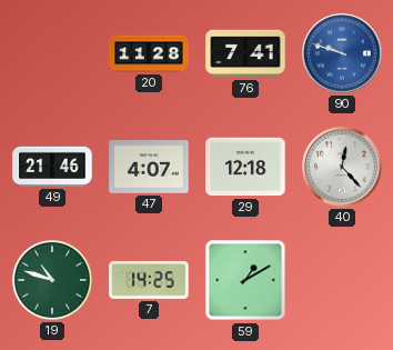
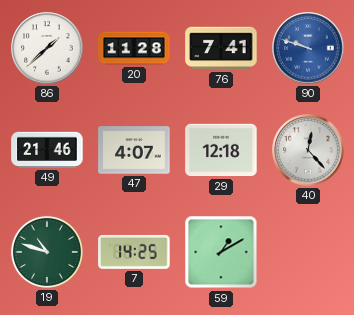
86: none -> 1:38 (47, 48)
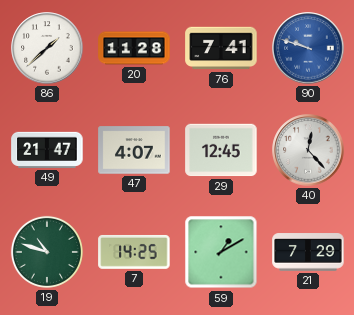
49: 21:46 -> 21:47 (47, 150)
29: 12:18 -> 12:45 (221, 150)
21: none -> 7:29 (308, 252)
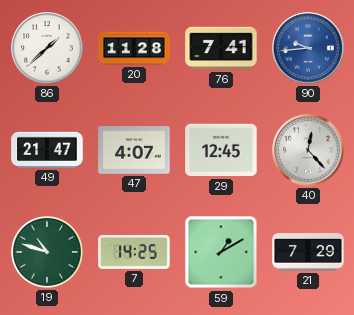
90: 9:48 -> 9:44 (308, 48)
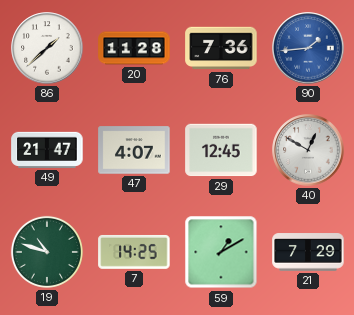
76: 7:41 -> 7:36 (221, 48)
90: 9:44 -> 1:44 (308, 48)
40: 12:23 -> 12:50 (308, 150)
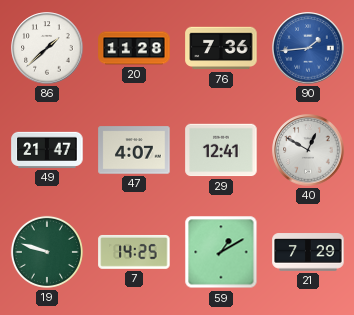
29: 12:45 -> 12:41 (221, 150)
19: 10:48 -> 9:48 (47, 252)
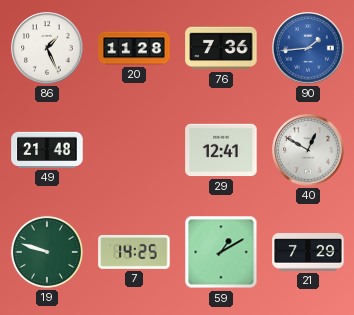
86: 1:38 -> 1:26 (47, 48)
49: 21:47 -> 21:48 (47, 150)
47: 4:07 -> none (134, 150)
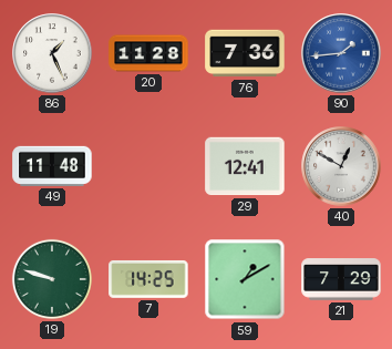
49: 21:48 -> 11:48 (52, 166)
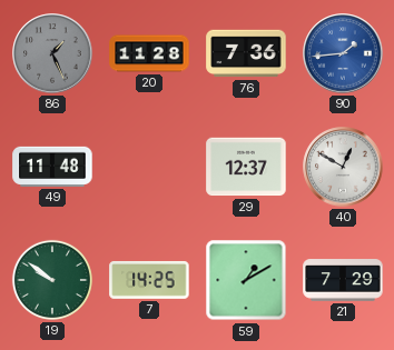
86 dial: white -> grey (52, 53)
29: 12:41 -> 12:37 (246, 167)
19: 9:48 -> 9:51 (52, 280)
